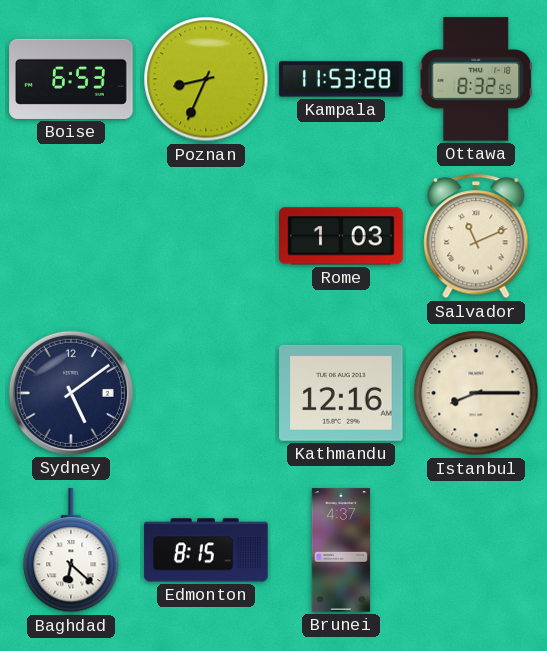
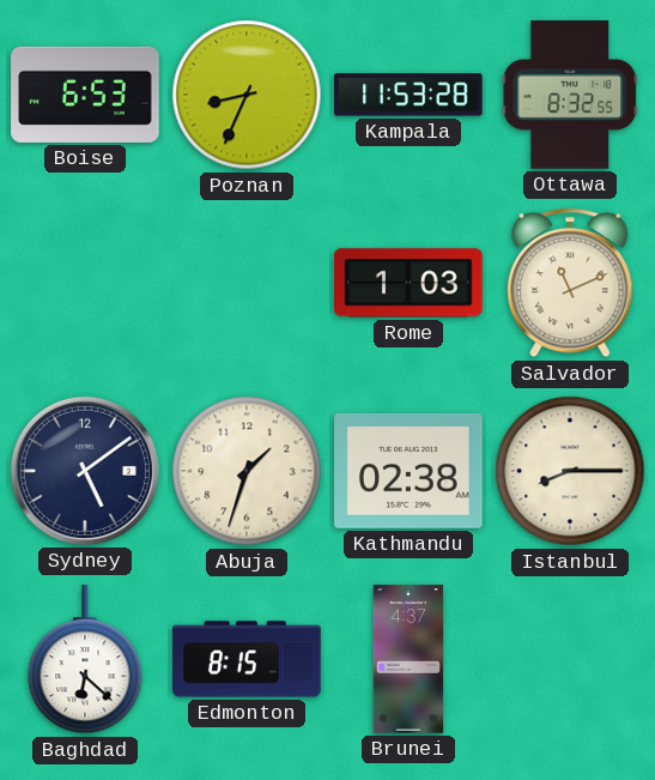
Abuja: none -> 1:33 (247, 471)
Kathmandu: 12:16 -> 02:38 (408, 471)
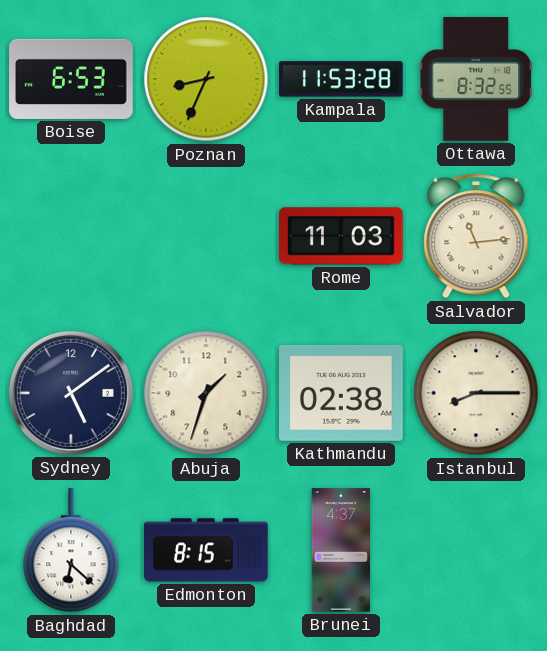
Rome: 1:03 -> 11:03 (341, 236)
Salvador: 11:11 -> 11:14 (476, 236)
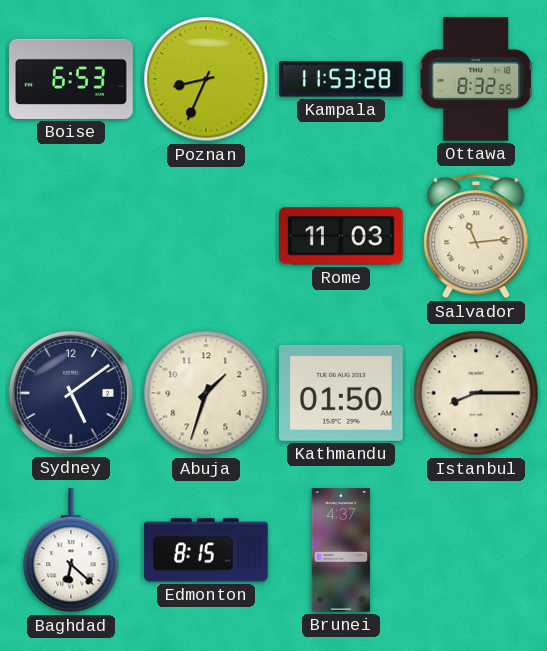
Kathmandu: 02:38 -> 01:50 (341, 393)
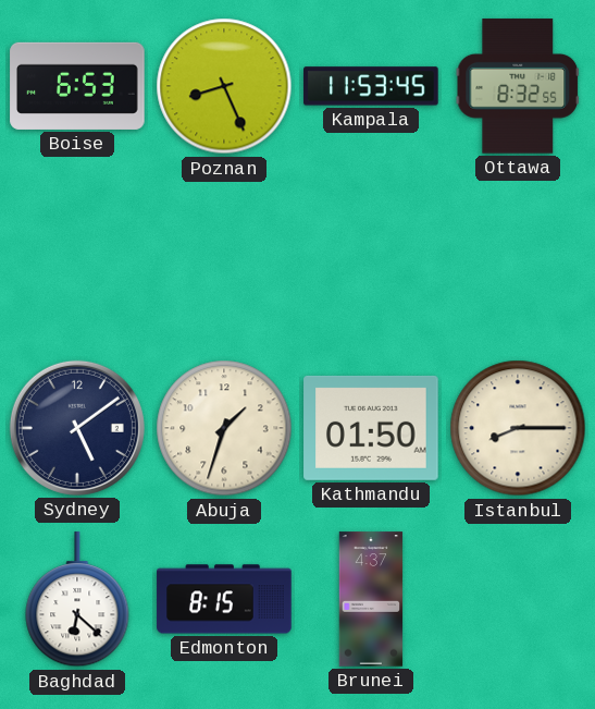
Poznan: 8:34 -> 8:26 (224, 86)
Kampala: 11:53:28 -> 11:53:45 (371, 86)
Rome: 11:03 -> none (341, 236)
Salvador: 11:14 -> none (476, 236)
